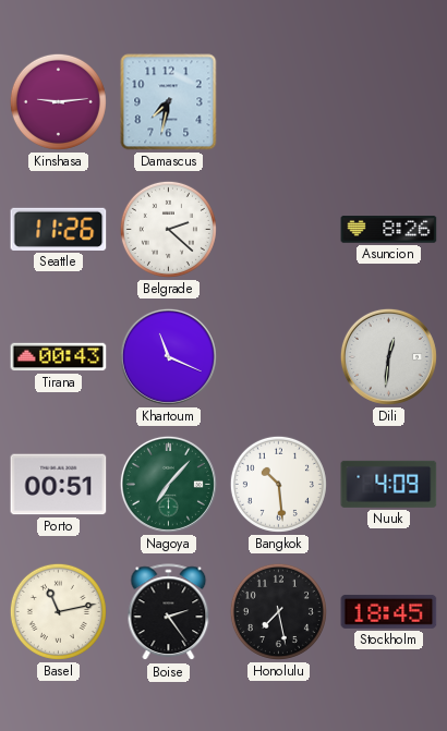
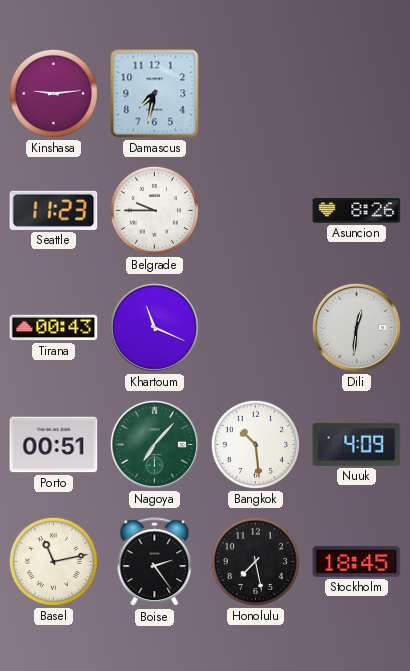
Seattle: 11:26 -> 11:23 (54, 210)
Belgrade: 2:22 -> 9:45 (154, 210)
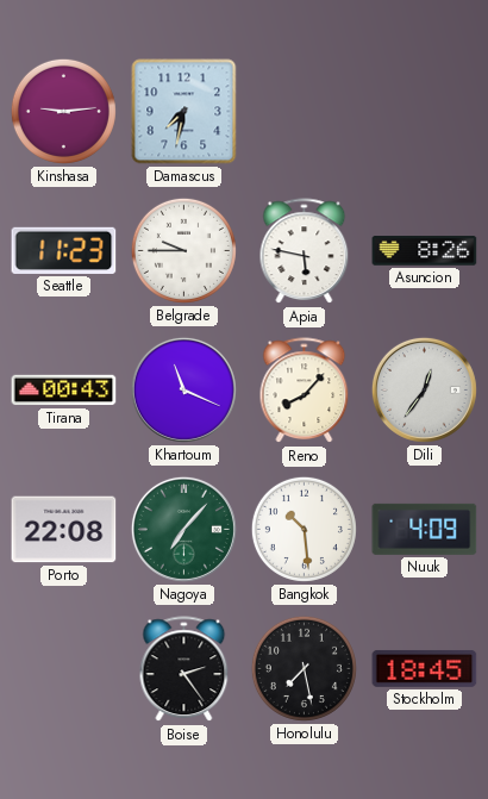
Apia: none -> 5:47 (305, 251)
Reno: none -> 8:07 (305, 391)
Dili: 12:31 -> 12:36 (424, 389)
Porto: 00:51 -> 22:08 (64, 530)
Basel: 11:13 -> none (53, 561)
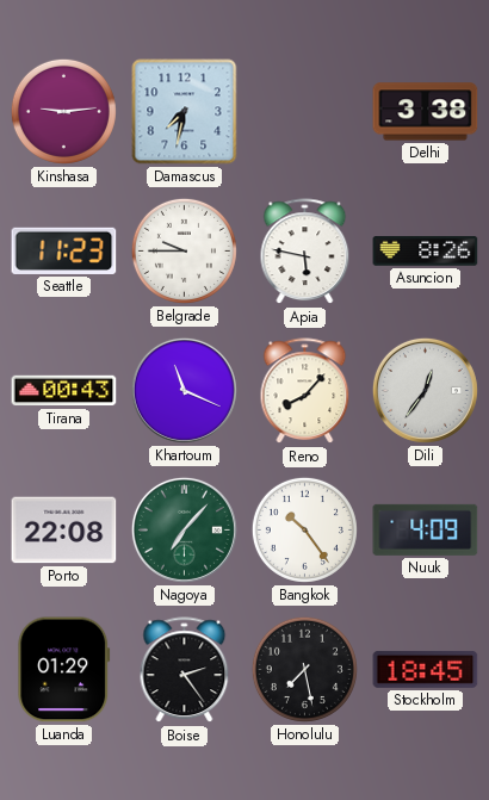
Delhi: none -> 3:38 (426, 112)
Bangkok: 10:29 -> 10:24 (304, 529)
Luanda: none -> 01:29 (64, 670)
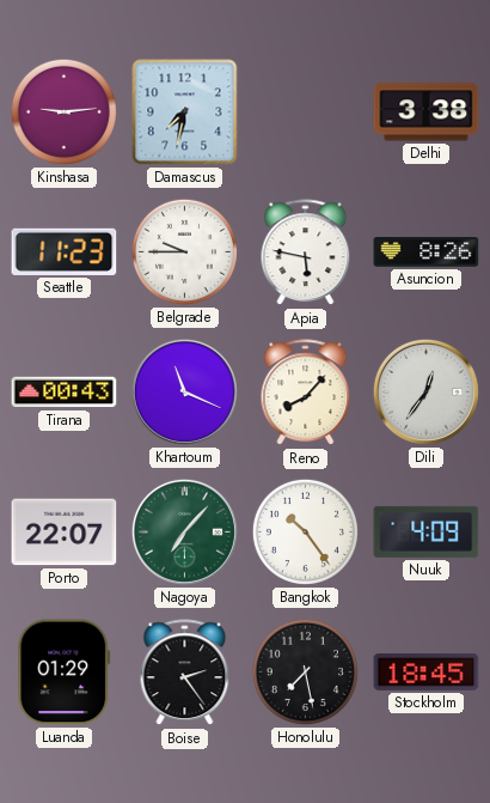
Porto: 22:08 -> 22:07 (65, 533)
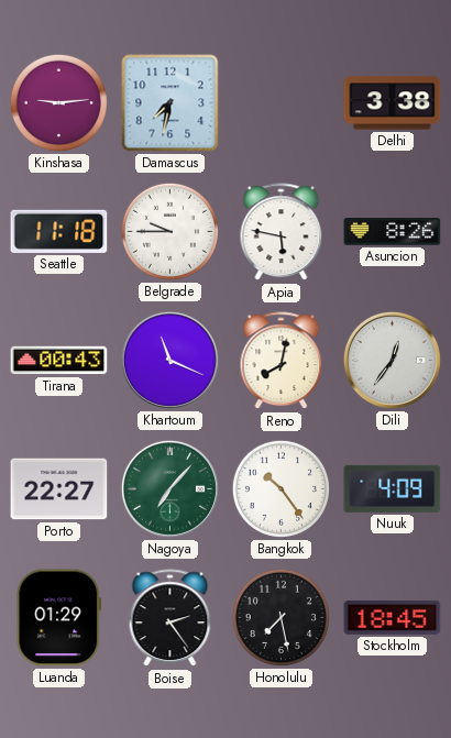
Seattle: 11:23 -> 11:18 (59, 231)
Reno: 8:07 -> 8:02 (282, 361)
Porto: 22:07 -> 22:27 (59, 489)
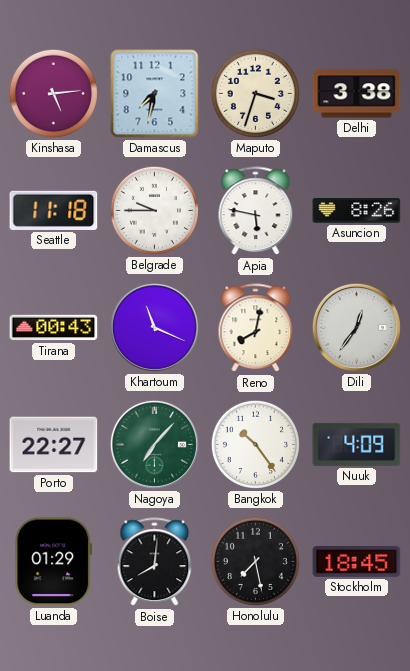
Kinshasa: 9:14 -> 5:14 (53, 93)
Maputo: none -> 3:33 (255, 93)
Boise: 2:24 -> 8:01 (155, 562)
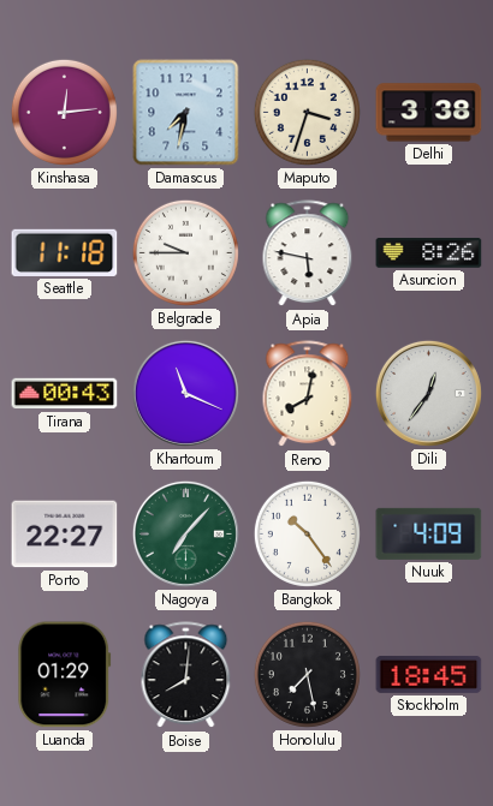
Kinshasa: 5:14 -> 12:14 (64, 112)
